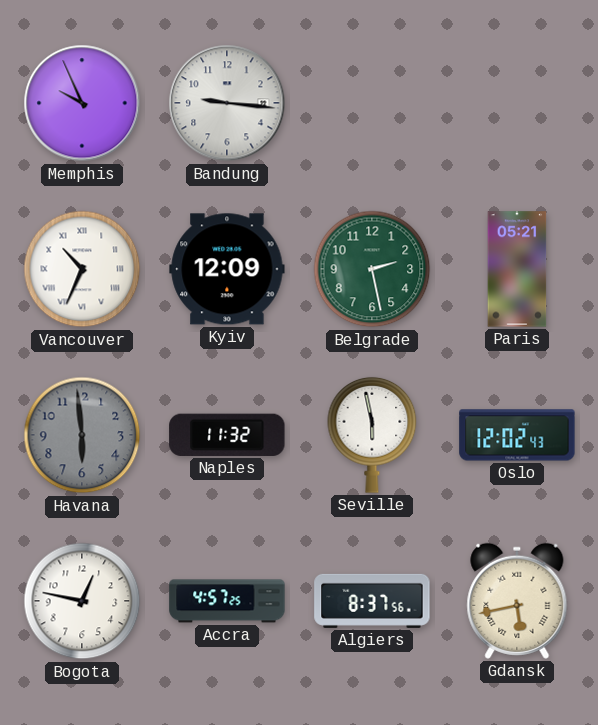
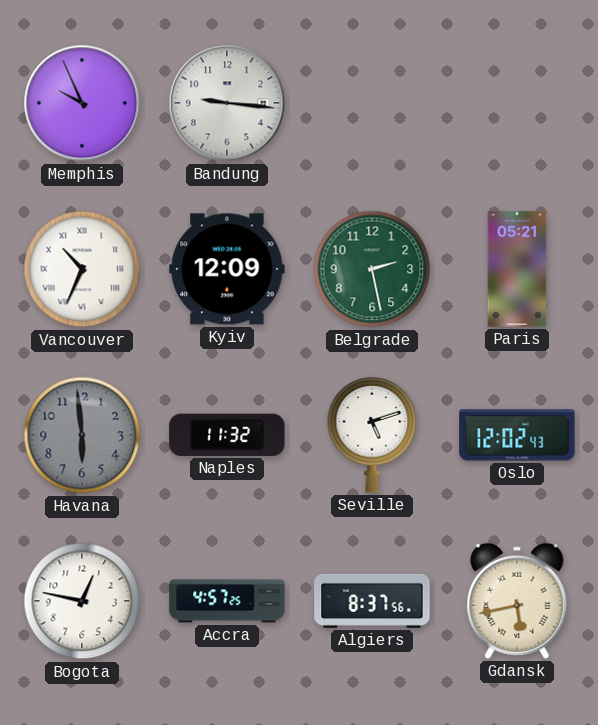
Seville: 5:58 -> 5:12 (372, 435)
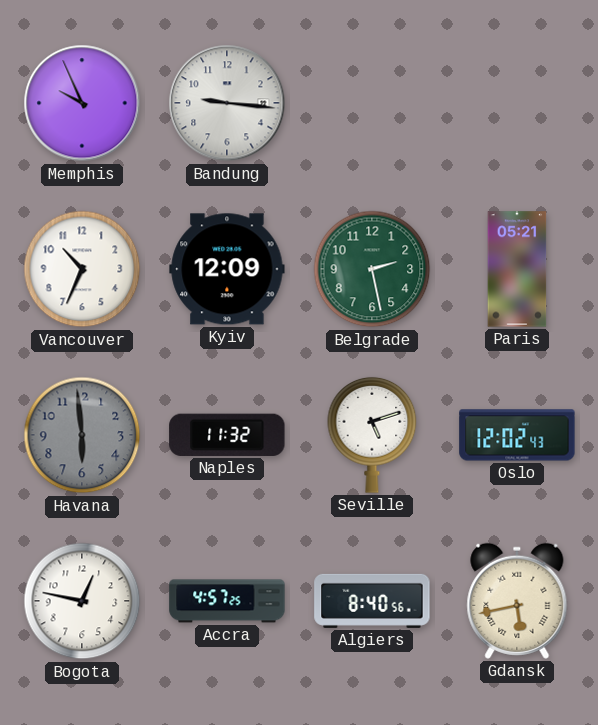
Vancouver numerals: Roman -> Arabic (82, 269)
Algiers: 8:37 -> 8:40 (372, 601)
